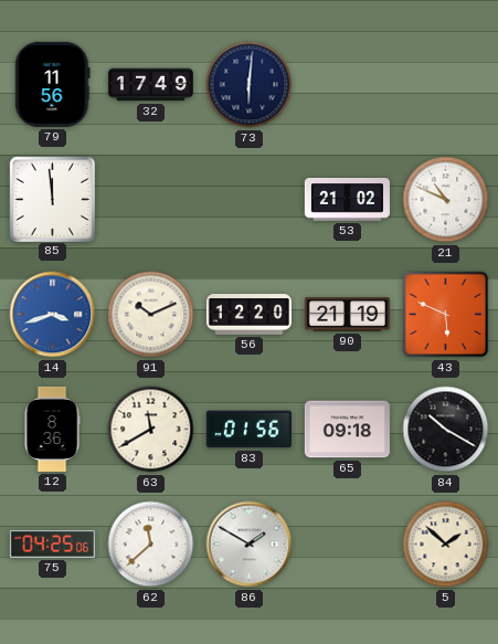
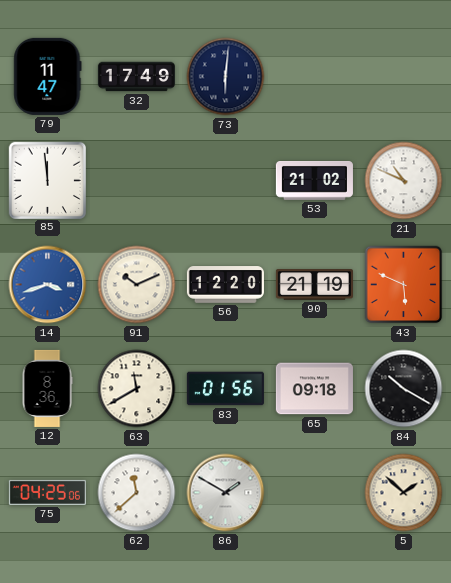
79: 11:56 -> 11:47 (48, 76)
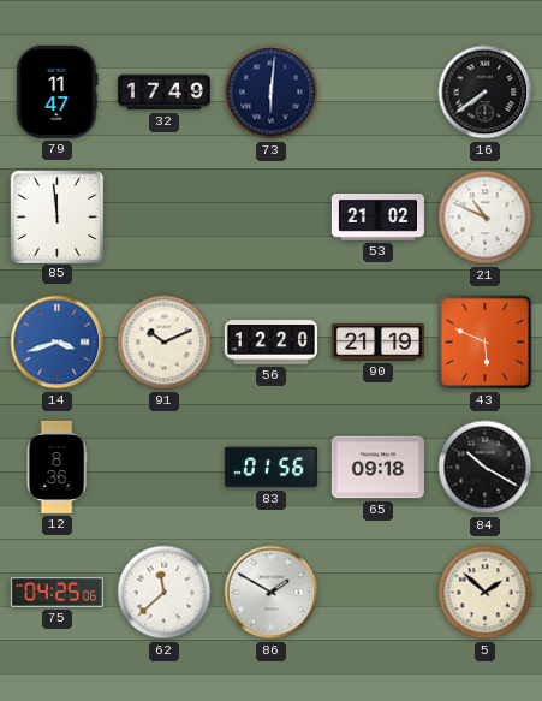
16: none -> 7:39 (486, 93)
63: 11:40 -> none (137, 389)
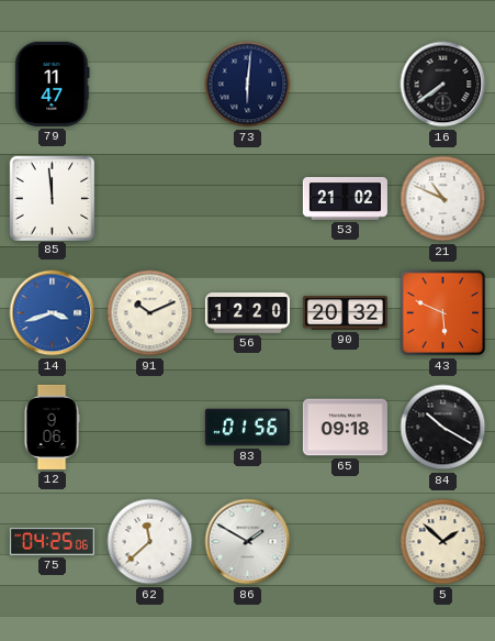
32: 17:49 -> none (163, 93)
90: 21:19 -> 20:32 (345, 313)
12: 8:36 -> 9:06 (52, 427)
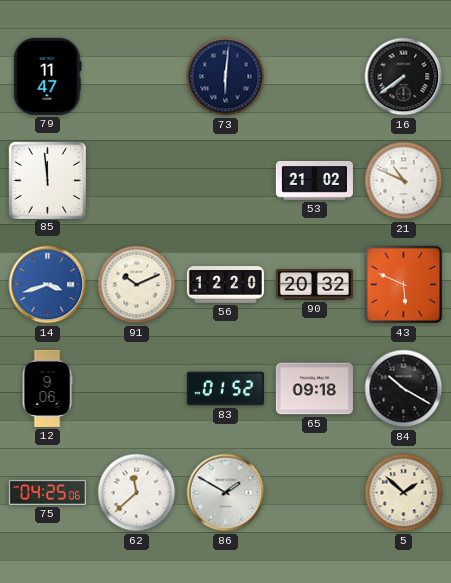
83: 01:56 -> 01:52 (225, 389)
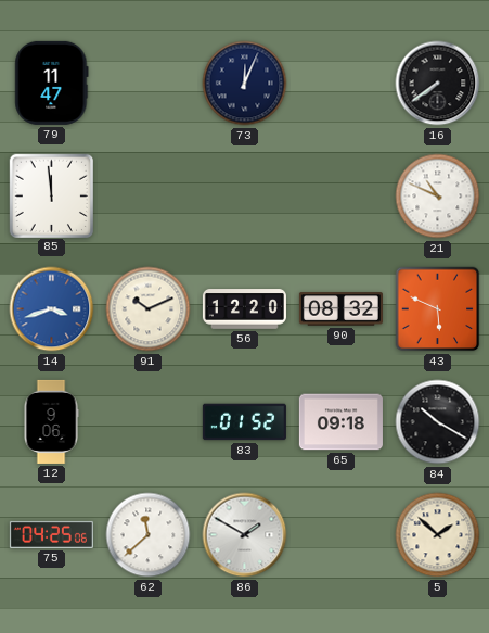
73: 6:01 -> 12:04 (245, 84)
53: 21:02 -> none (314, 181)
90: 20:32 -> 08:32 (340, 309)
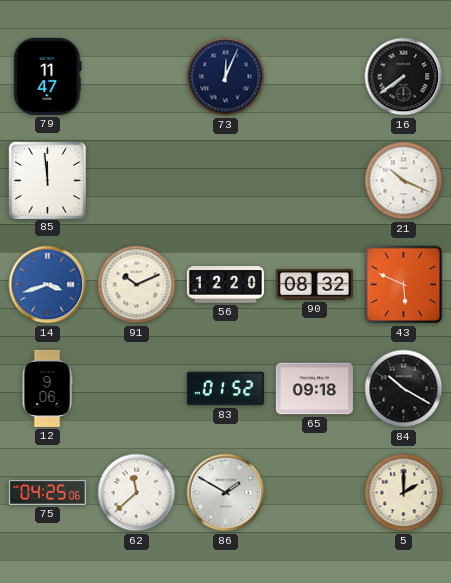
21: 10:49 -> 10:19 (404, 181)
5: 1:52 -> 2:00 (404, 493)
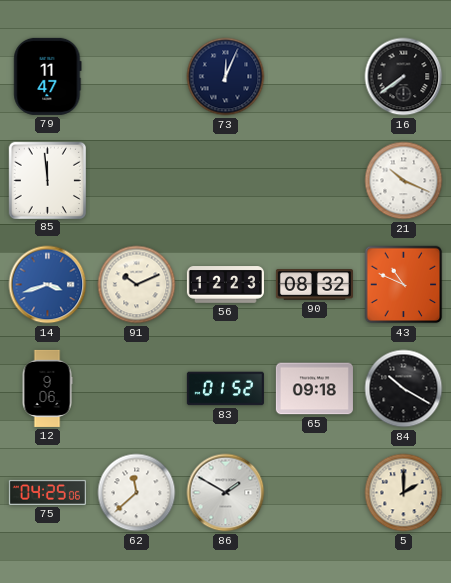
56: 12:20 -> 12:23 (225, 285)
43: 5:49 -> 10:49 (404, 285)
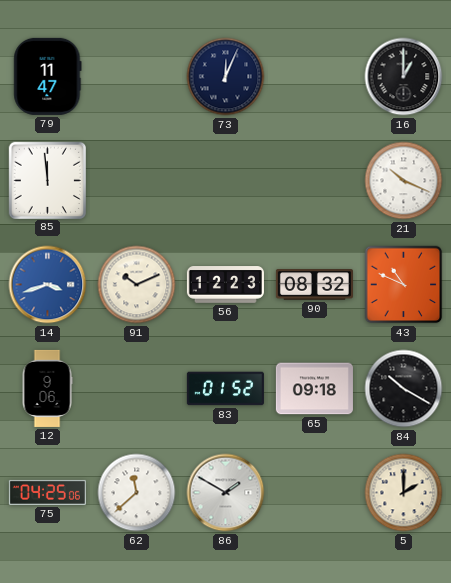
16: 7:39 -> 1:00 (404, 77)
